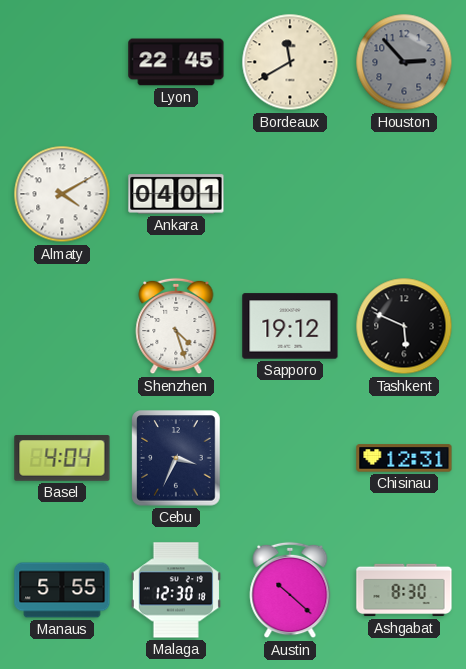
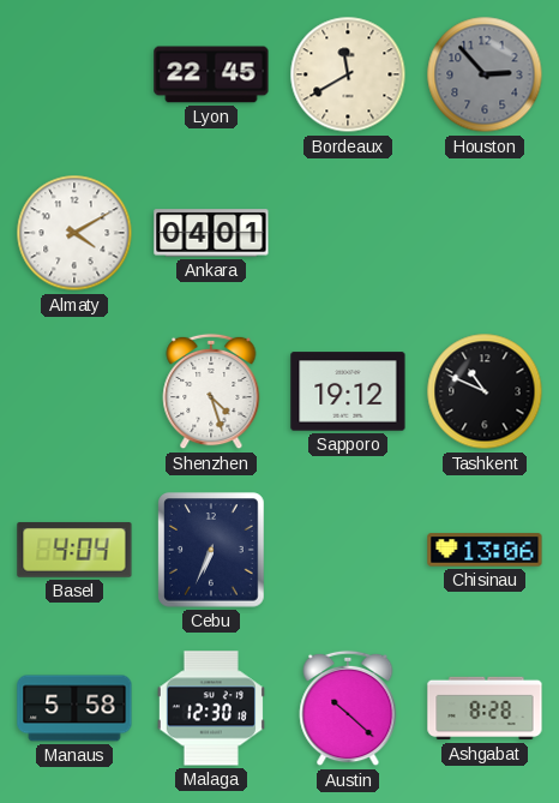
Tashkent: 5:49 -> 10:49 (485, 391)
Cebu: 3:34 -> 6:34 (211, 550)
Chisinau: 12:31 -> 13:06 (485, 550)
Manaus: 5:55 -> 5:58 (74, 708)
Ashgabat: 8:30 -> 8:28 (485, 708)
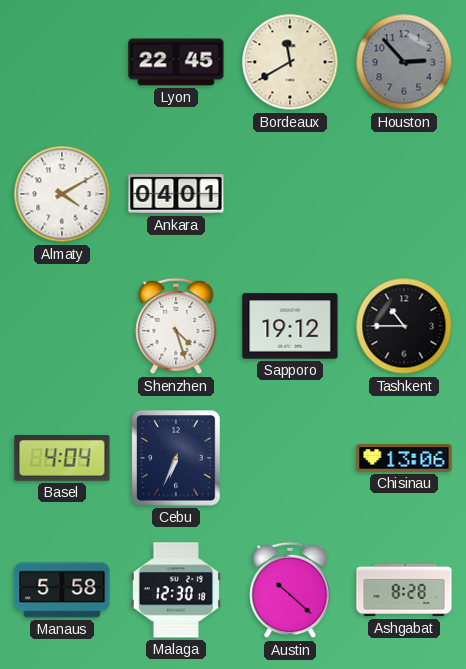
Tashkent: 10:49 -> 10:45 (404, 326)
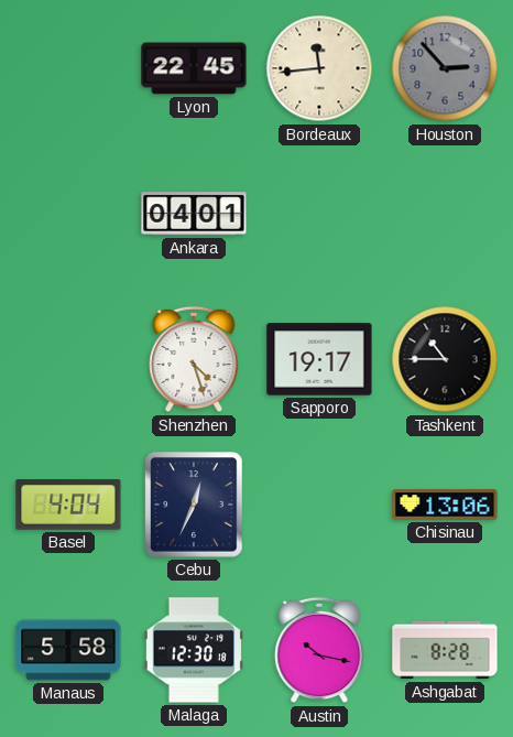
Bordeaux: 11:40 -> 11:44 (319, 68)
Almaty: 4:10 -> none (62, 194)
Sapporo: 19:12 -> 19:17 (319, 359)
Cebu: 6:34 -> 12:34 (194, 505)
Austin: 10:22 -> 10:17 (319, 650)
